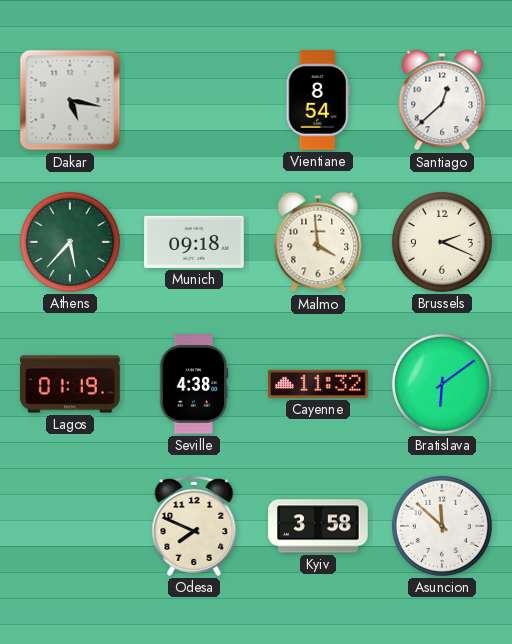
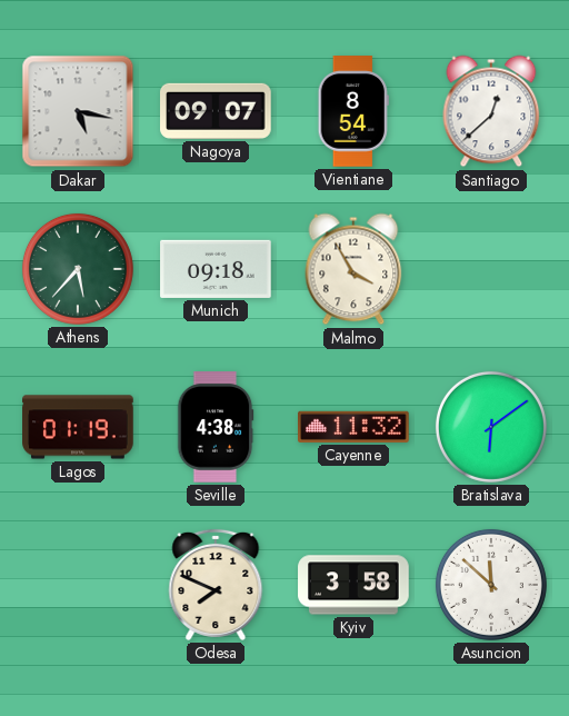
Nagoya: none -> 09:07 (216, 111)
Malmo: 3:59 -> 3:55 (353, 269)
Brussels: 2:19 -> none (442, 242)
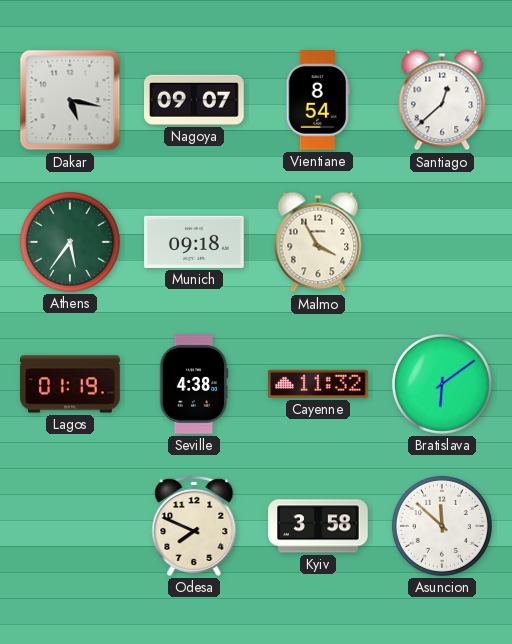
Athens: 5:37 -> 5:36 (70, 242)
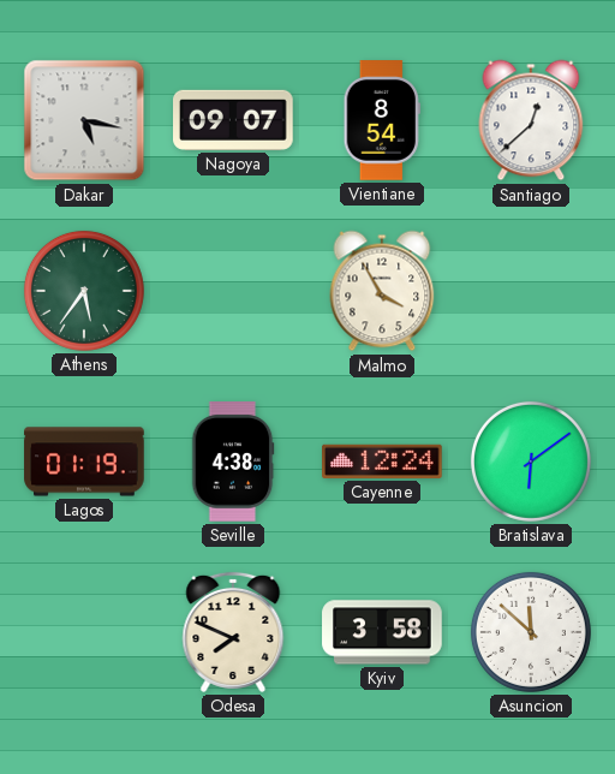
Munich: 09:18 -> none (194, 242)
Cayenne: 11:32 -> 12:24 (382, 462)
